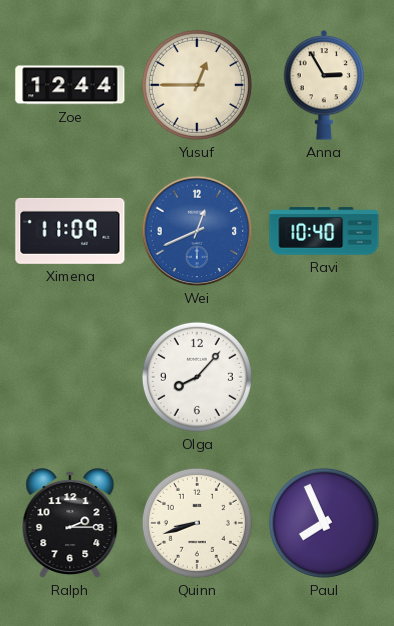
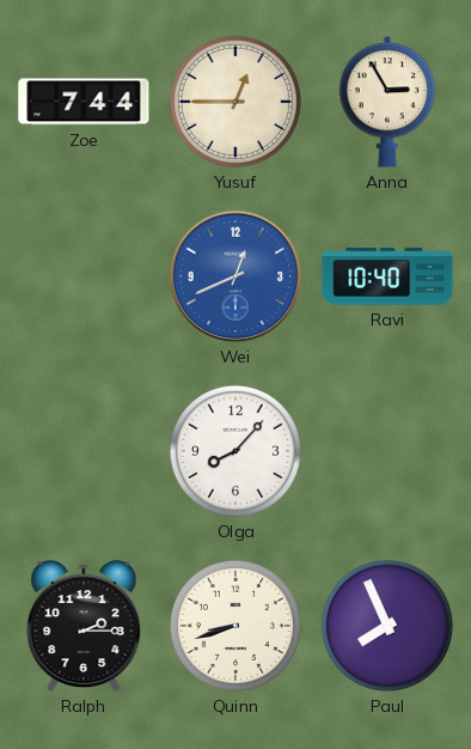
Zoe: 12:44 -> 7:44 (84, 102)
Ximena: 11:09 -> none (70, 231)
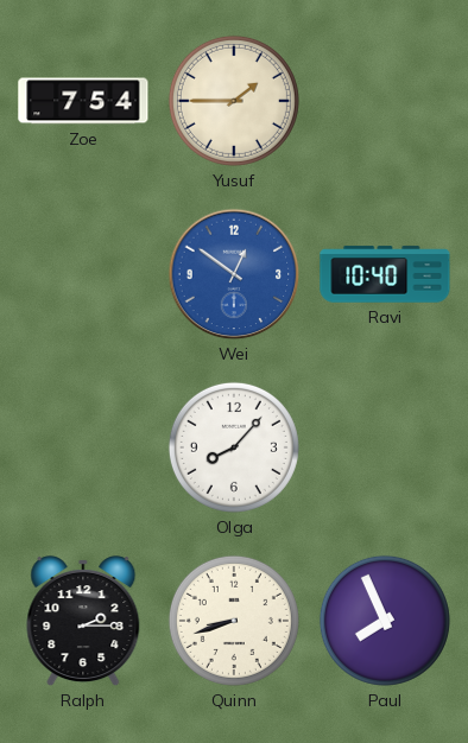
Zoe: 7:44 -> 7:54 (83, 101)
Yusuf: 12:45 -> 1:45 (234, 101)
Anna: 2:55 -> none (387, 103)
Wei: 12:41 -> 12:51 (234, 274)
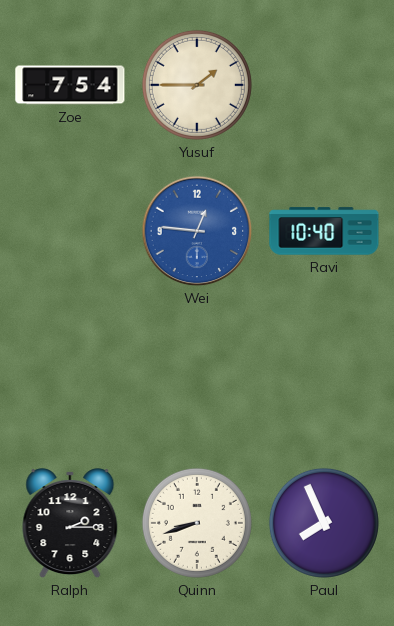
Wei: 12:51 -> 12:46 (197, 231)
Olga: 8:07 -> none (234, 447)
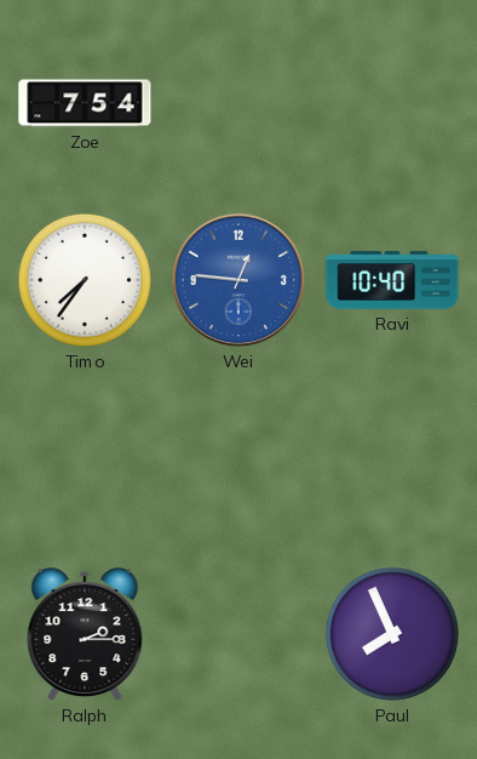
Yusuf: 1:45 -> none (197, 85)
Timo: none -> 7:36 (85, 280)
Quinn: 8:42 -> none (197, 523)
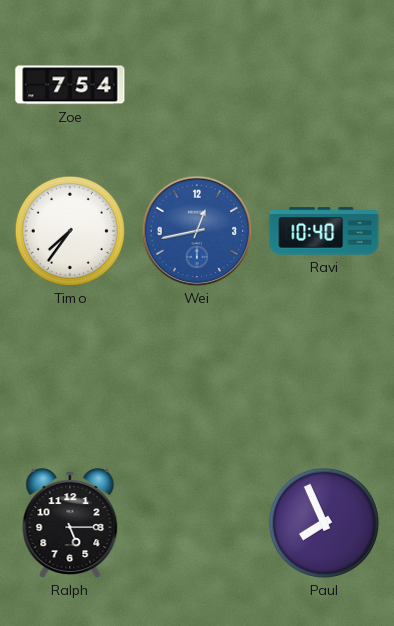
Wei: 12:46 -> 12:43 (197, 231)
Ralph: 2:15 -> 5:15 (70, 524)
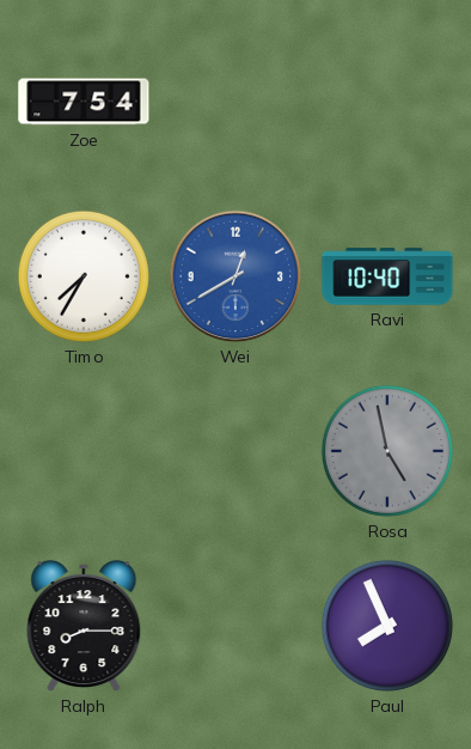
Timo: 7:36 -> 7:35 (84, 276)
Wei: 12:43 -> 12:40 (235, 276)
Rosa: none -> 4:58 (387, 451)
Ralph: 5:15 -> 8:15 (84, 627)
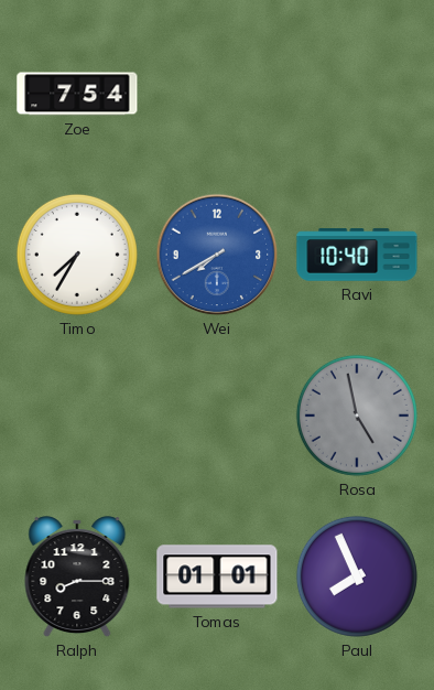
Wei: 12:40 -> 7:40 (217, 255)
Tomas: none -> 01:01 (217, 576)
